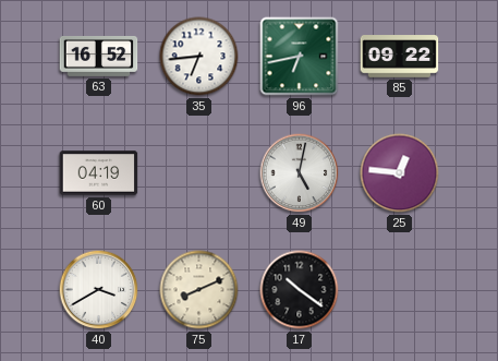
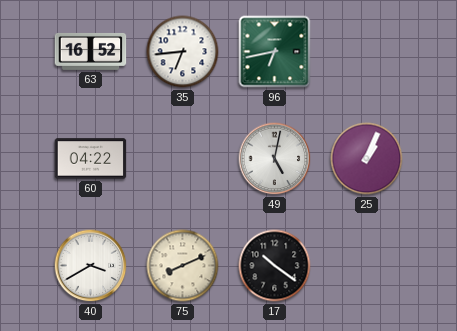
85: 09:22 -> none (400, 57)
60: 04:19 -> 04:22 (91, 159)
25: 12:46 -> 1:04 (367, 159)
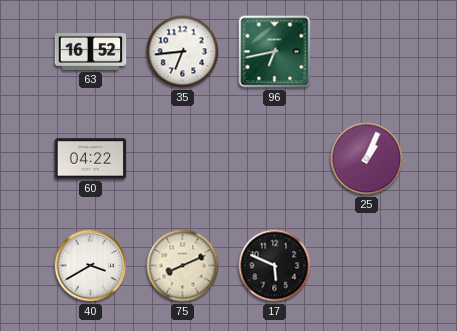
49: 5:02 -> none (275, 159)
17: 10:21 -> 5:49 (275, 266)
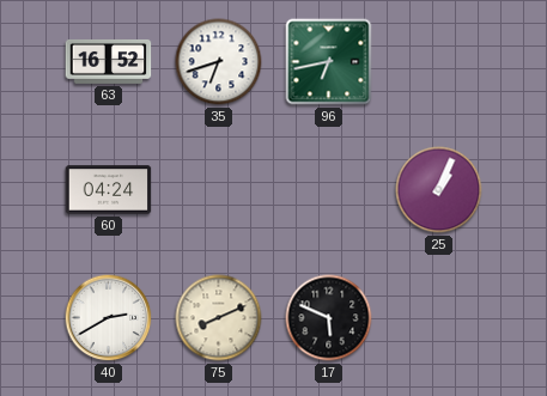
35: 6:44 -> 6:42 (219, 62)
60: 04:22 -> 04:24 (109, 190)
40: 3:40 -> 2:40 (109, 318)
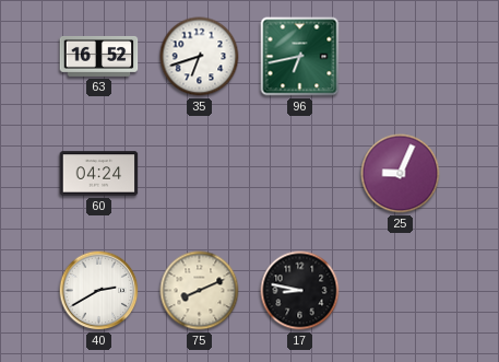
25: 1:04 -> 9:04 (401, 174)
17: 5:49 -> 8:47 (300, 291)
